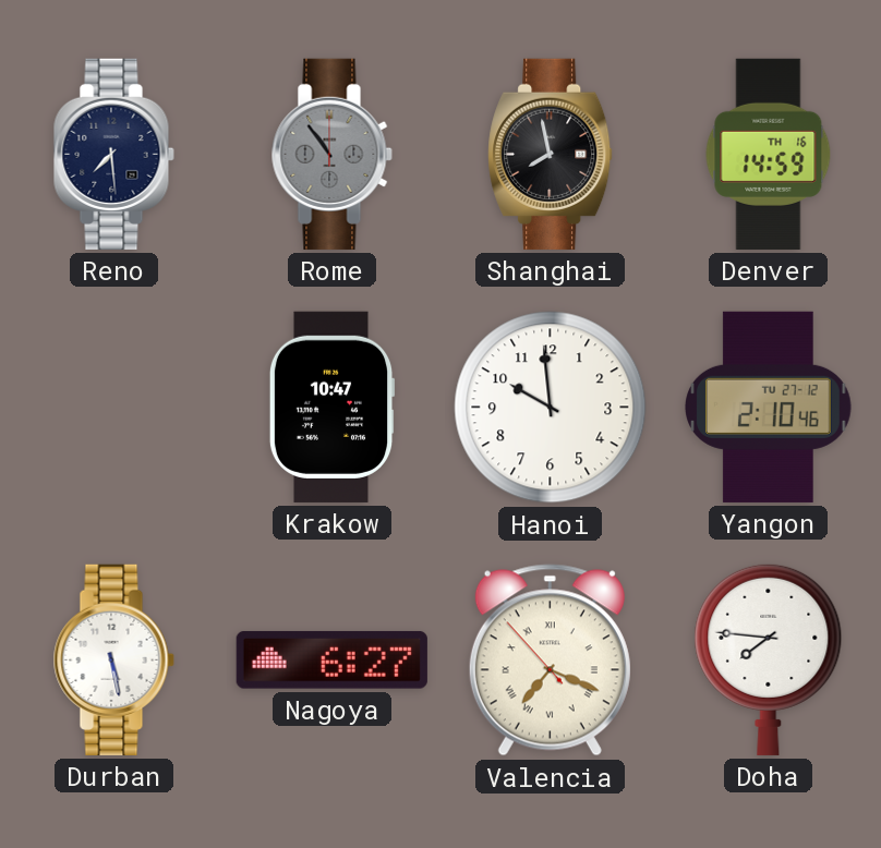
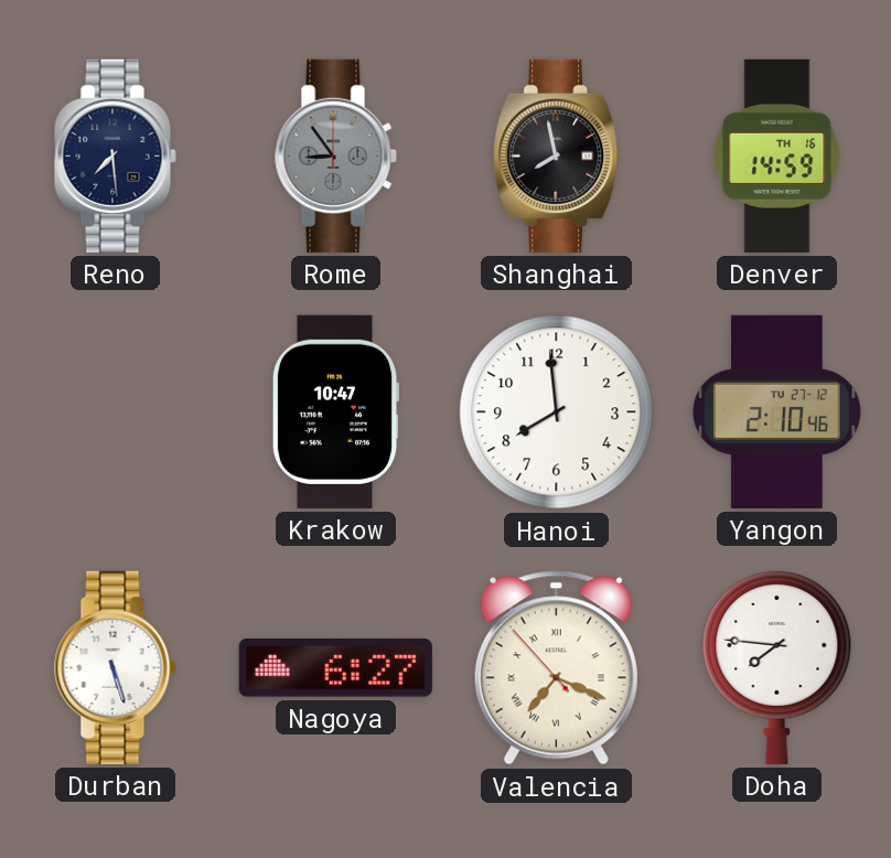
Rome: 10:54 -> 8:54 (335, 155)
Hanoi: 9:59 -> 7:59 (557, 412)
Durban: 5:28 -> 5:27 (115, 667)
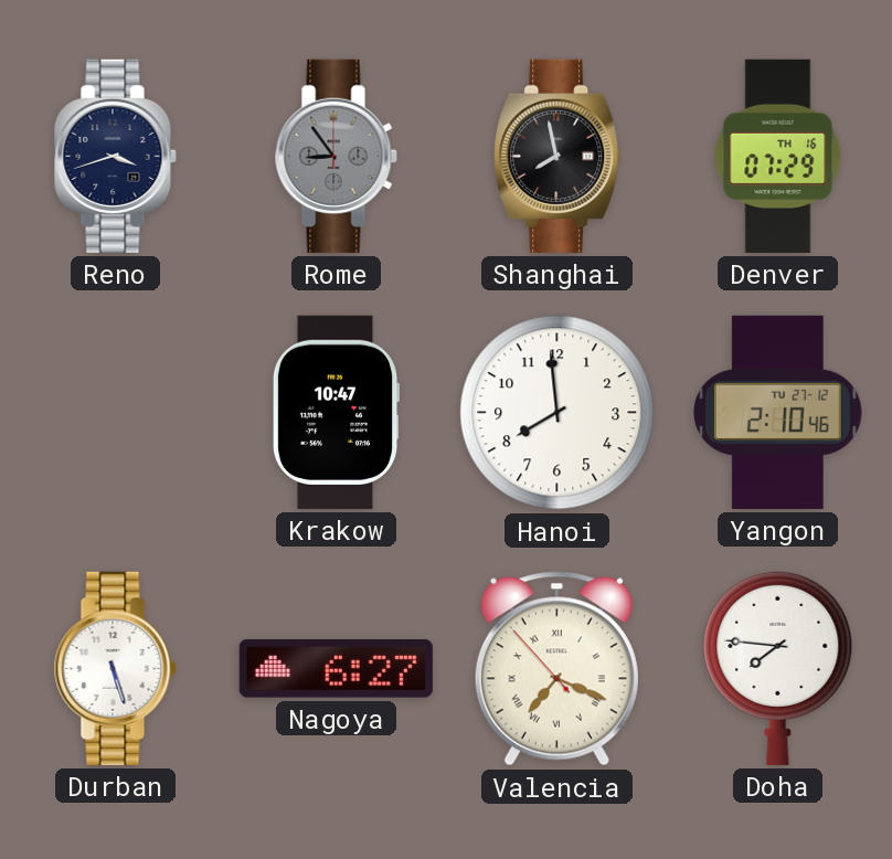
Reno: 7:29 -> 3:42 (115, 156)
Denver: 14:59 -> 07:29 (778, 156)
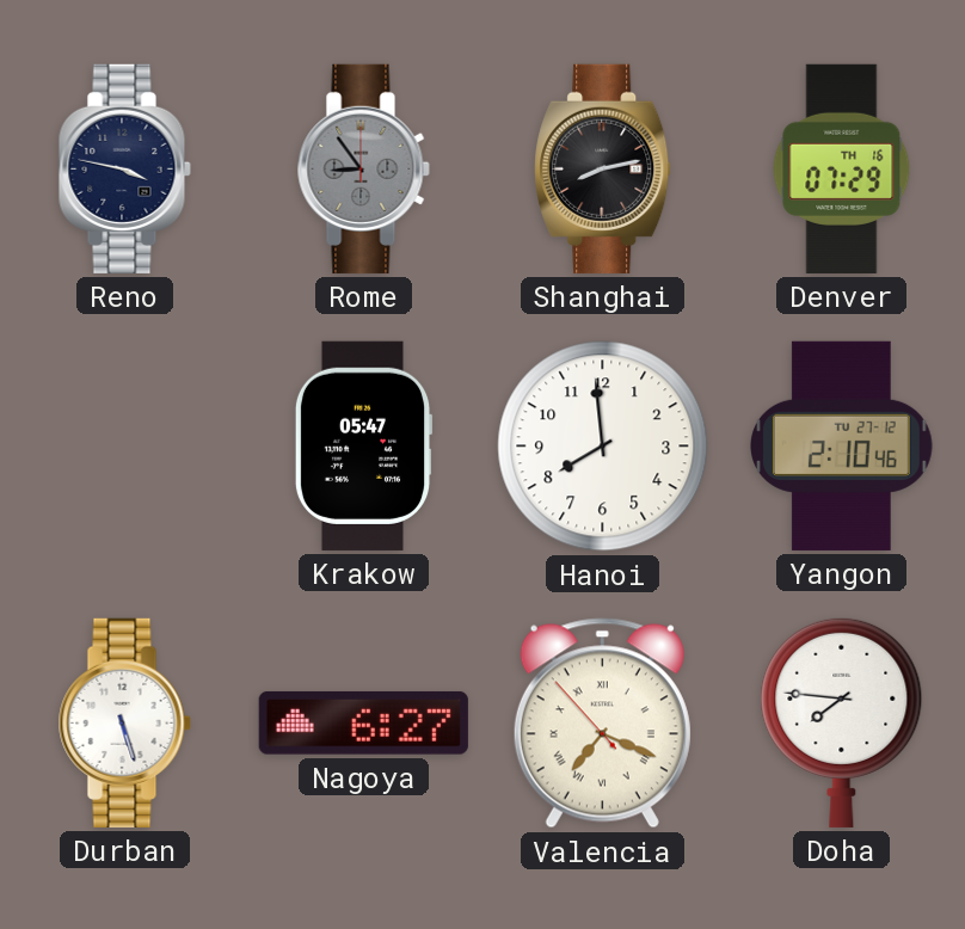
Reno: 3:42 -> 3:47 (124, 168)
Shanghai: 7:58 -> 8:13 (603, 168)
Krakow: 10:47 -> 05:47 (363, 445)
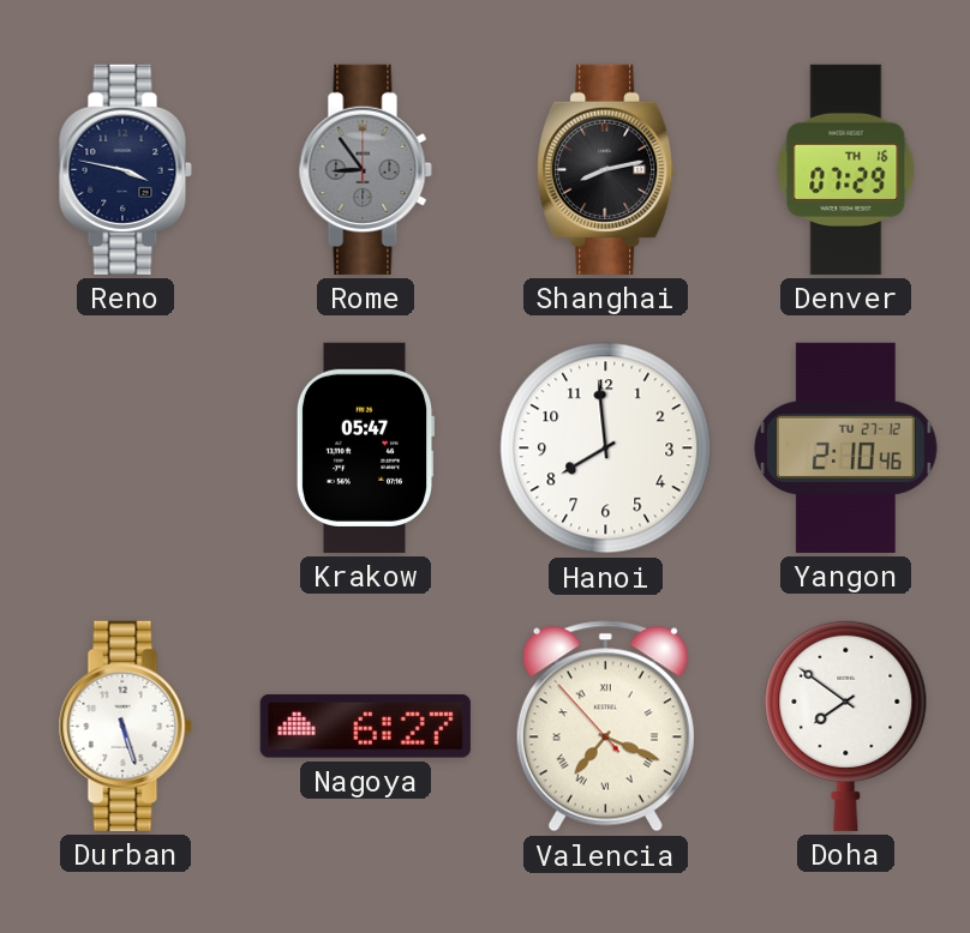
Doha: 7:46 -> 7:51 (846, 726)
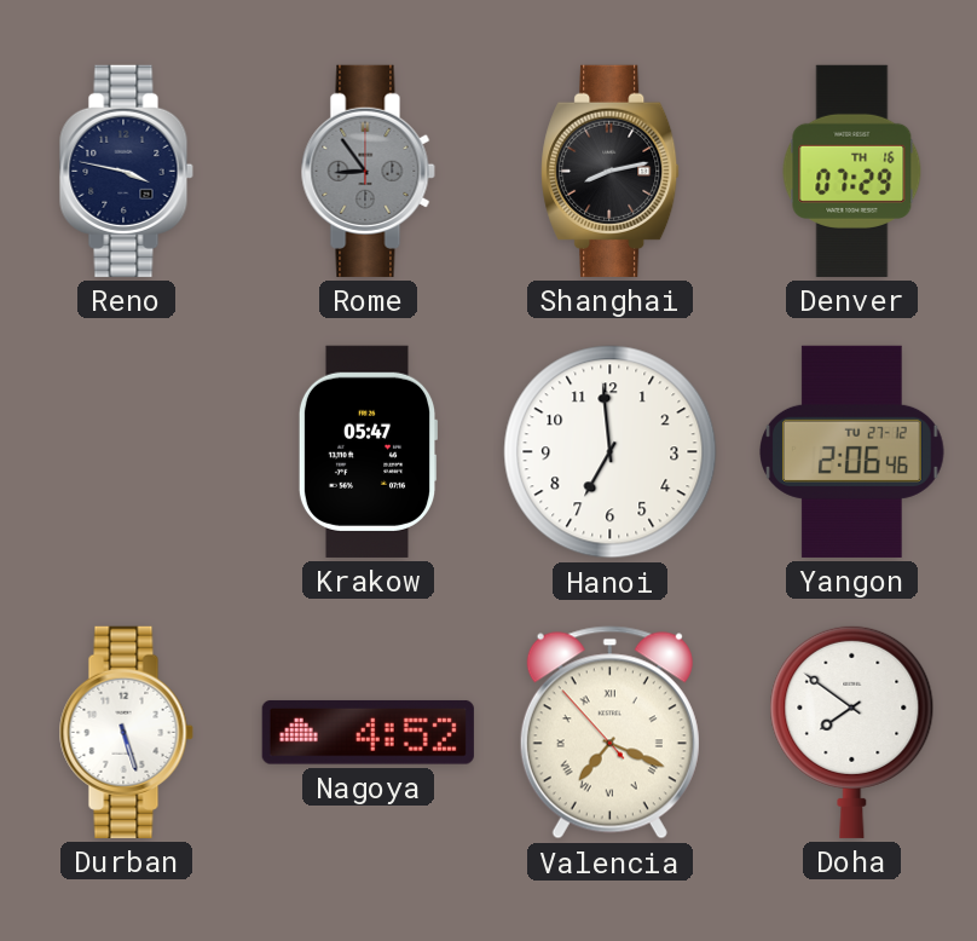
Hanoi: 7:59 -> 6:59 (611, 452)
Yangon: 2:10 -> 2:06 (852, 451)
Nagoya: 6:27 -> 4:52 (368, 733)
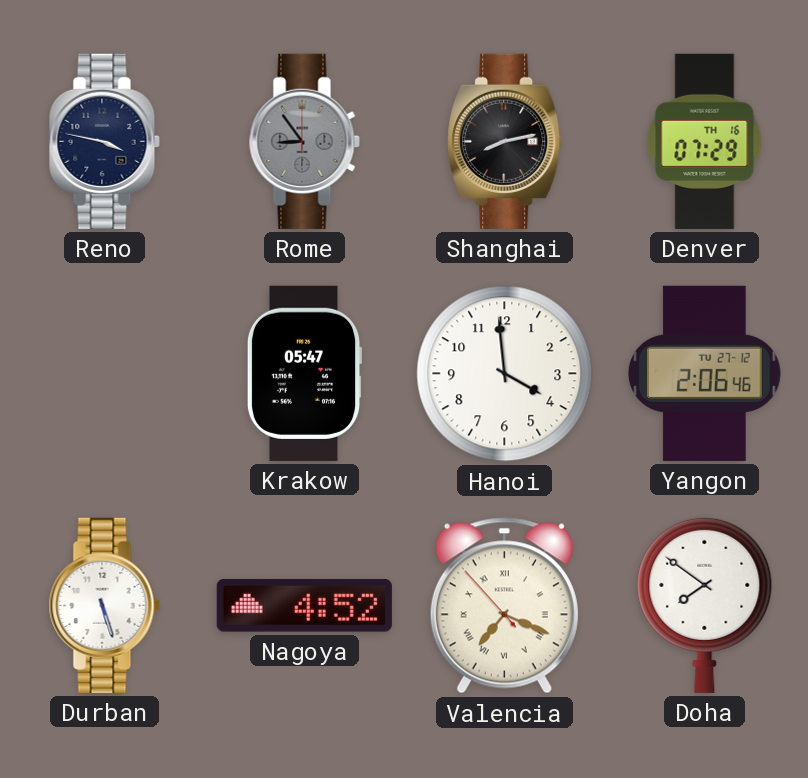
Hanoi: 6:59 -> 3:59 (505, 374)
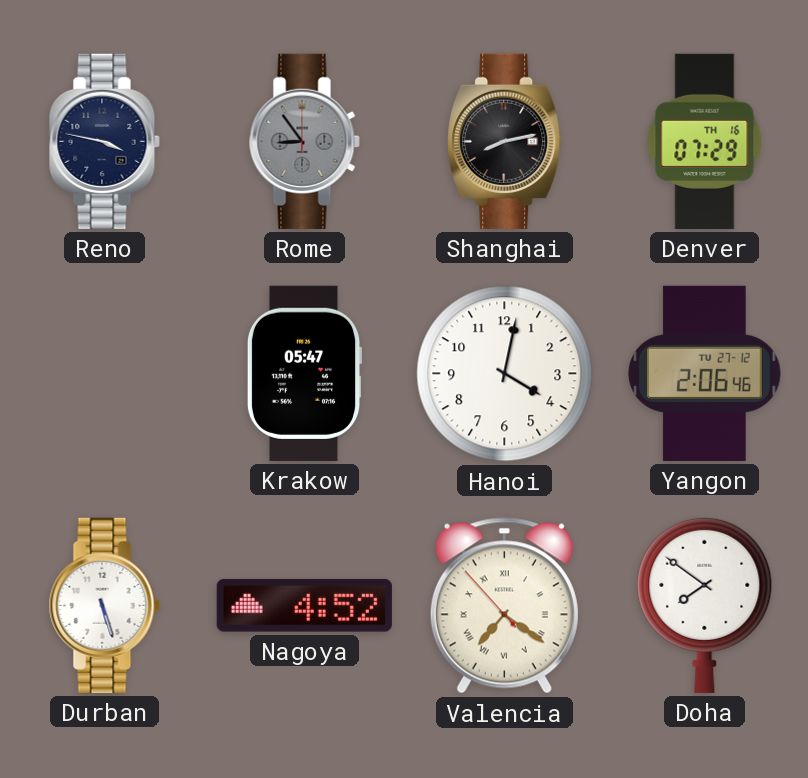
Hanoi: 3:59 -> 4:02 (505, 374)
Valencia: 7:18 -> 7:20 (504, 606)
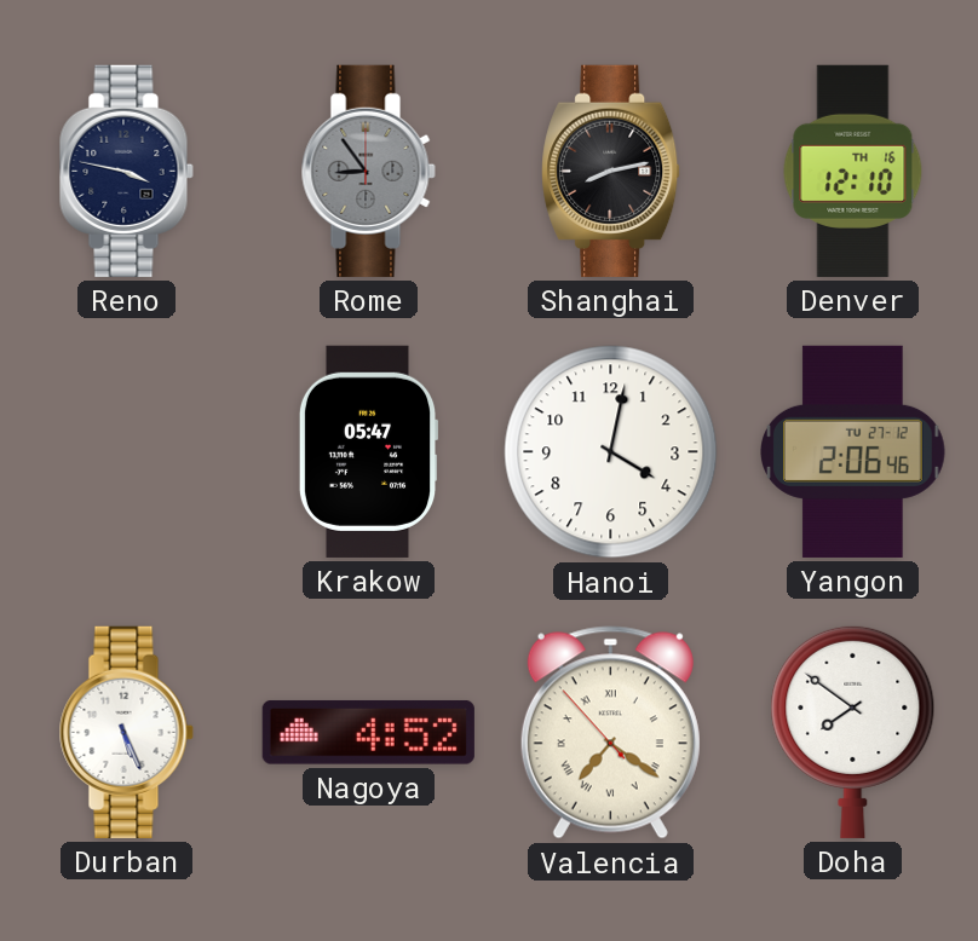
Denver: 07:29 -> 12:10 (853, 171)
Durban: 5:27 -> 5:26 (126, 732)
